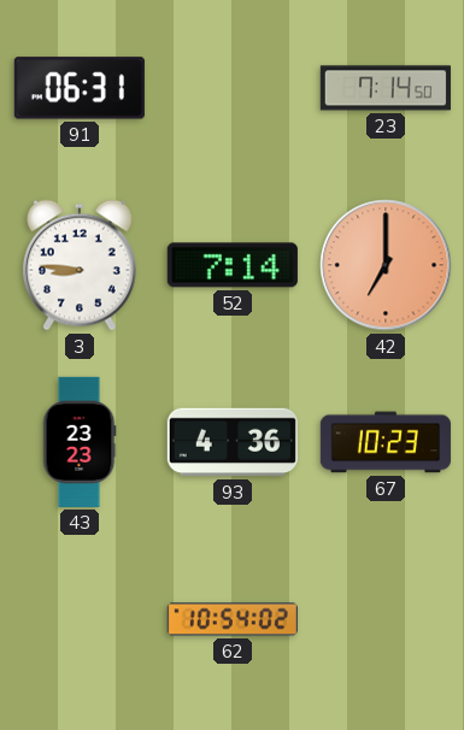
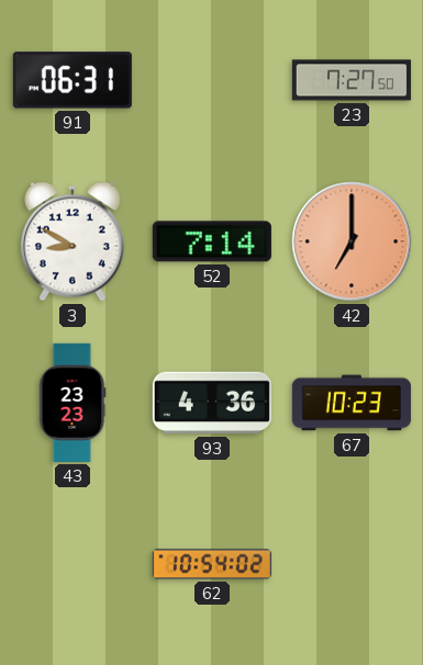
23: 7:14 -> 7:27 (352, 80)
3: 8:46 -> 8:50 (74, 241)
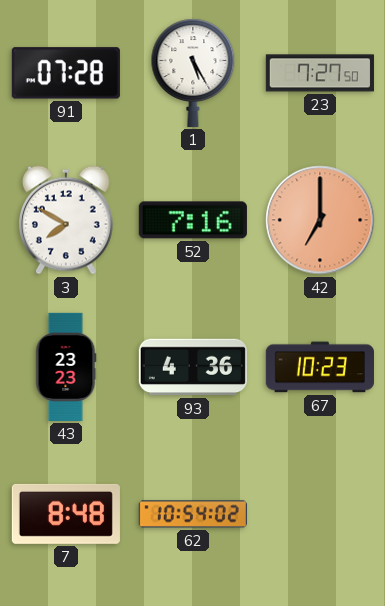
91: 06:31 -> 07:28 (66, 73)
1: none -> 5:25 (193, 73)
3: 8:50 -> 7:50 (67, 220)
52: 7:14 -> 7:16 (193, 220)
7: none -> 8:48 (66, 514)
